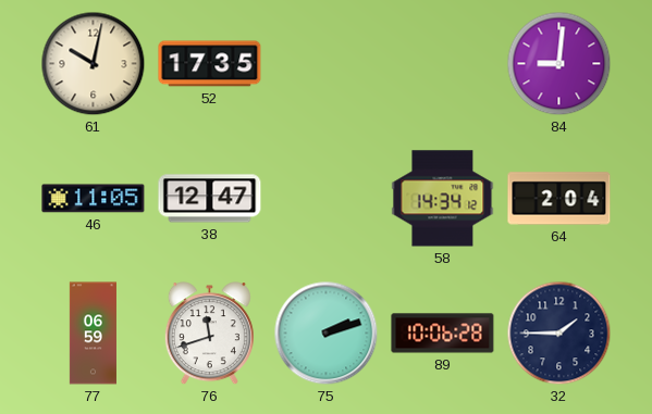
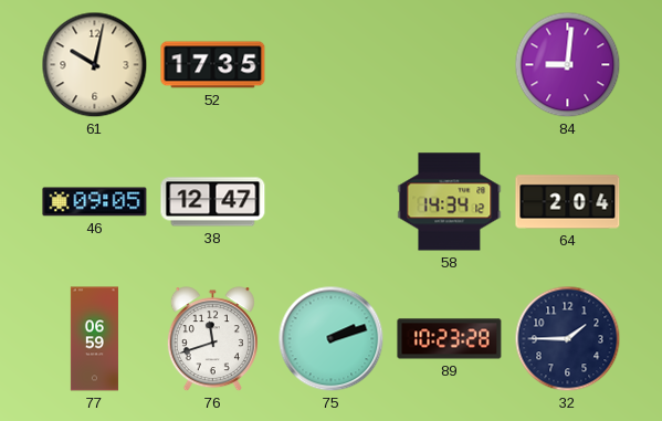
46: 11:05 -> 09:05 (95, 202)
89: 10:06 -> 10:23 (450, 339)
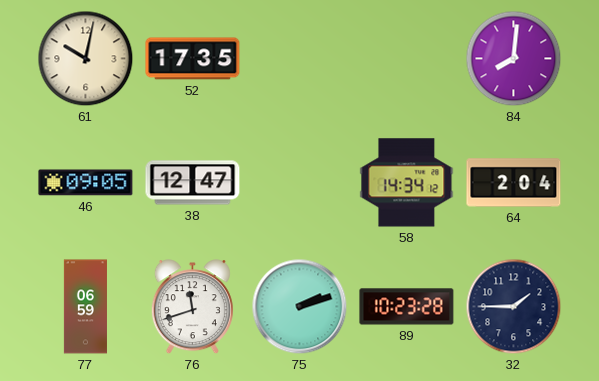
84: 9:01 -> 8:01 (514, 59)
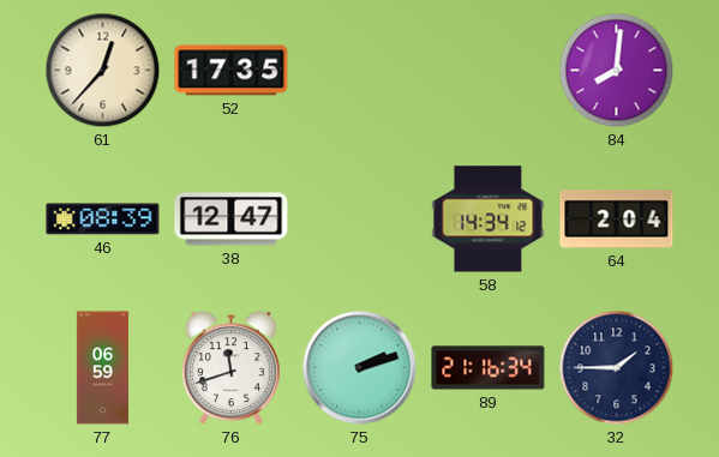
61: 10:02 -> 12:37 (103, 71)
46: 09:05 -> 08:39 (103, 220)
89: 10:23 -> 21:16 (489, 368)
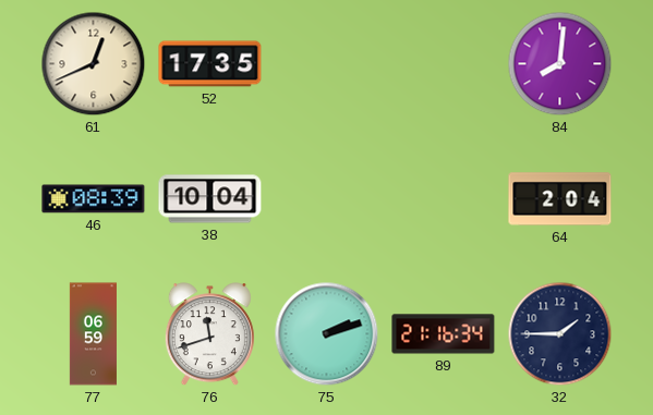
61: 12:37 -> 12:41 (94, 64)
38: 12:47 -> 10:04 (210, 199)
58: 14:34 -> none (489, 220)
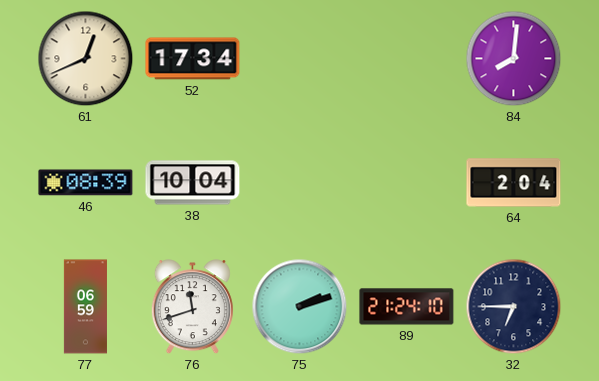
52: 17:35 -> 17:34 (193, 59)
89: 21:16 -> 21:24 (407, 307)
32: 1:45 -> 6:45 (514, 307)
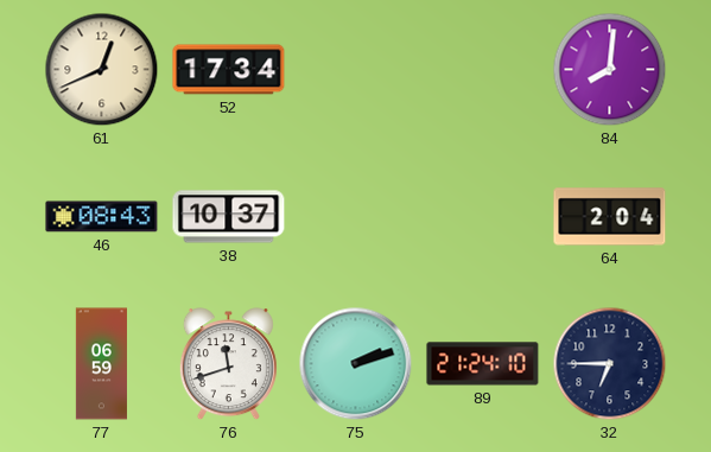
46: 08:39 -> 08:43 (102, 217)
38: 10:04 -> 10:37 (229, 217)
